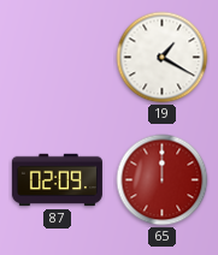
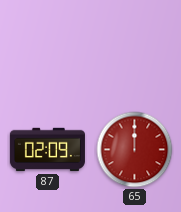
19: 1:20 -> none (163, 58)
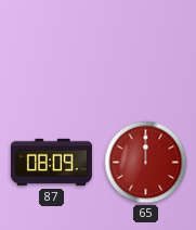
87: 02:09 -> 08:09 (51, 163)
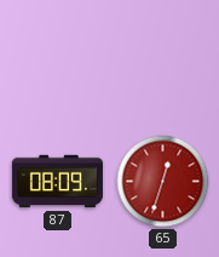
65: 12:00 -> 12:33 (163, 182)
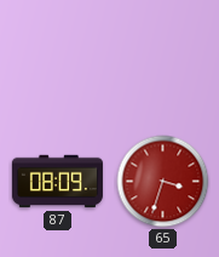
65: 12:33 -> 3:33 (163, 182)
